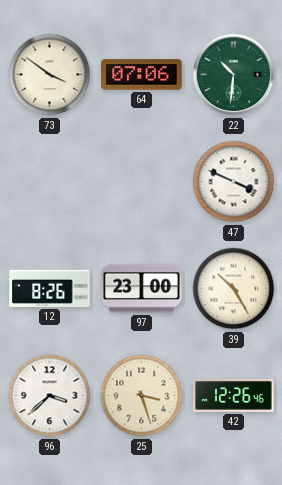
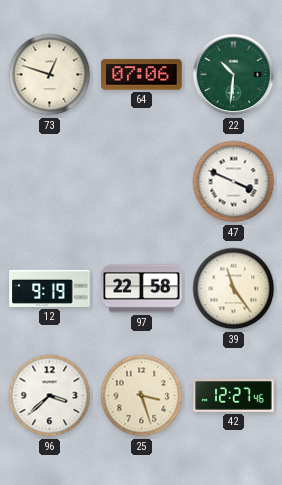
73: 3:51 -> 12:48 (50, 75)
12: 8:26 -> 9:19 (50, 288)
97: 23:00 -> 22:58 (142, 289)
39: 10:25 -> 11:24 (234, 289)
42: 12:26 -> 12:27 (234, 396)
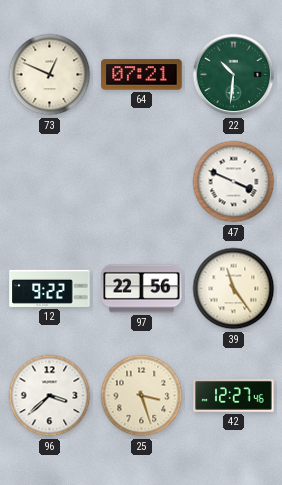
73: 12:48 -> 12:49 (50, 75)
64: 07:06 -> 07:21 (142, 75)
12: 9:19 -> 9:22 (50, 288)
97: 22:58 -> 22:56 (142, 289)
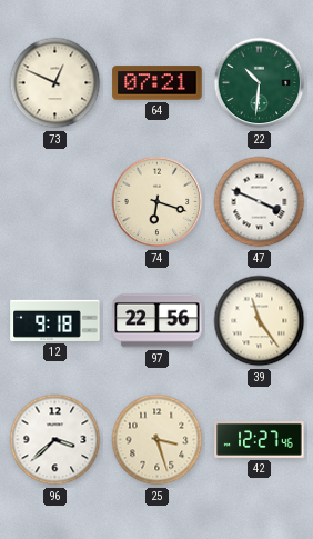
74: none -> 6:18 (158, 202)
12: 9:22 -> 9:18 (55, 320)
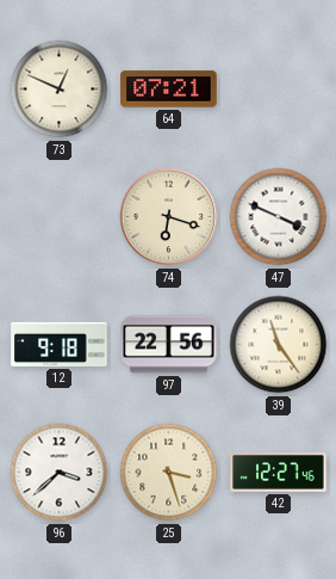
22: 10:31 -> none (260, 83)
